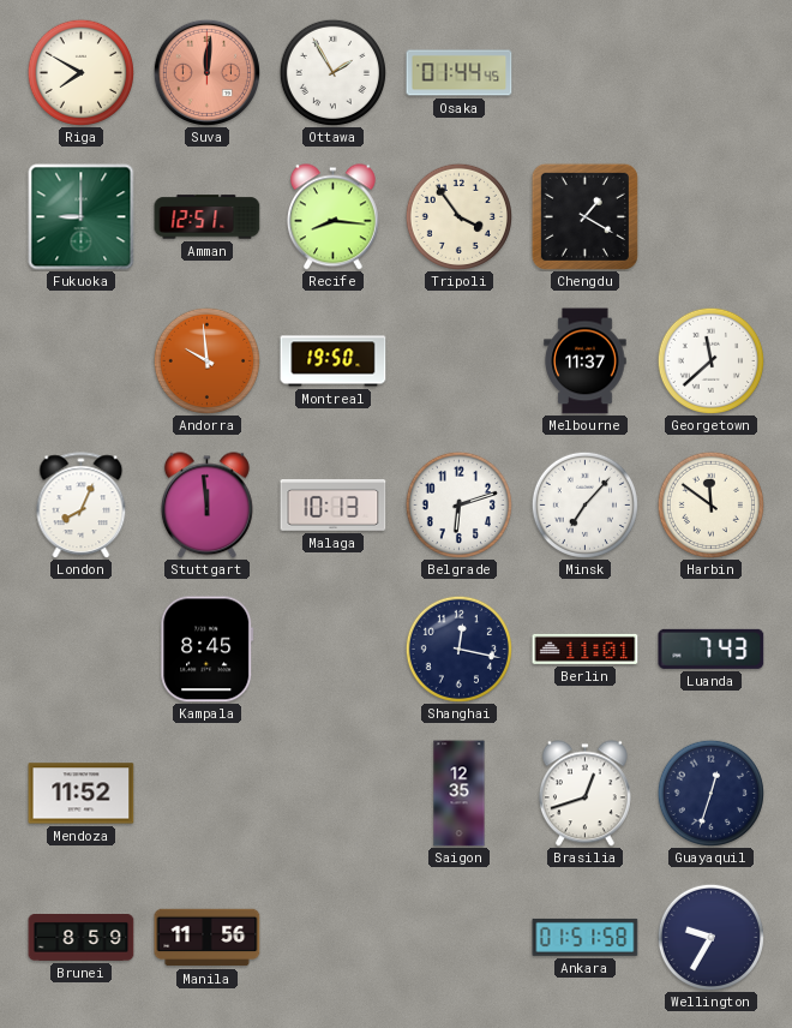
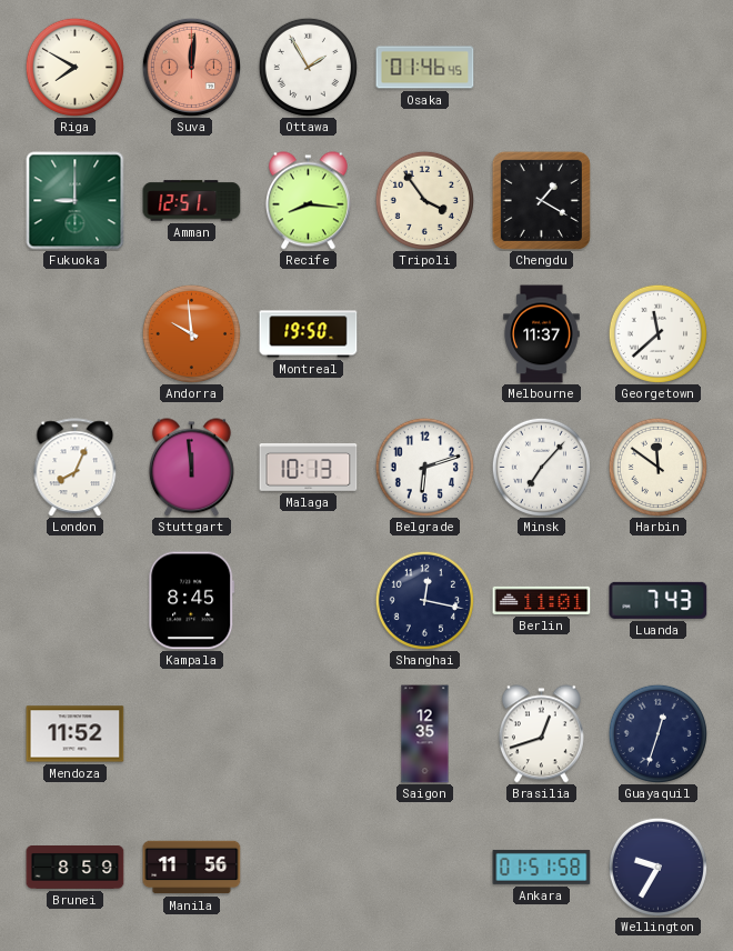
Osaka: 01:44 -> 01:46 (425, 68)
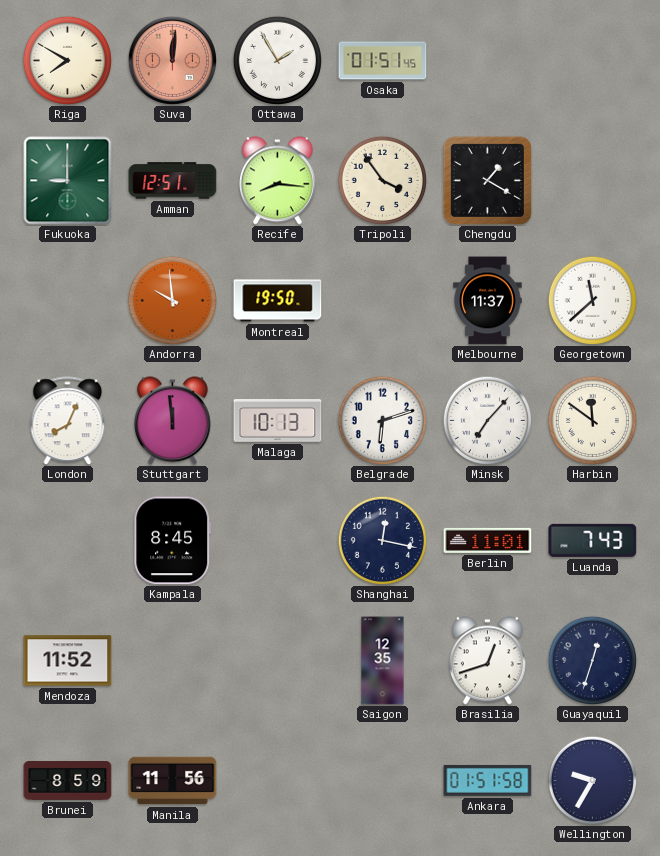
Osaka: 01:46 -> 01:51 (383, 61)
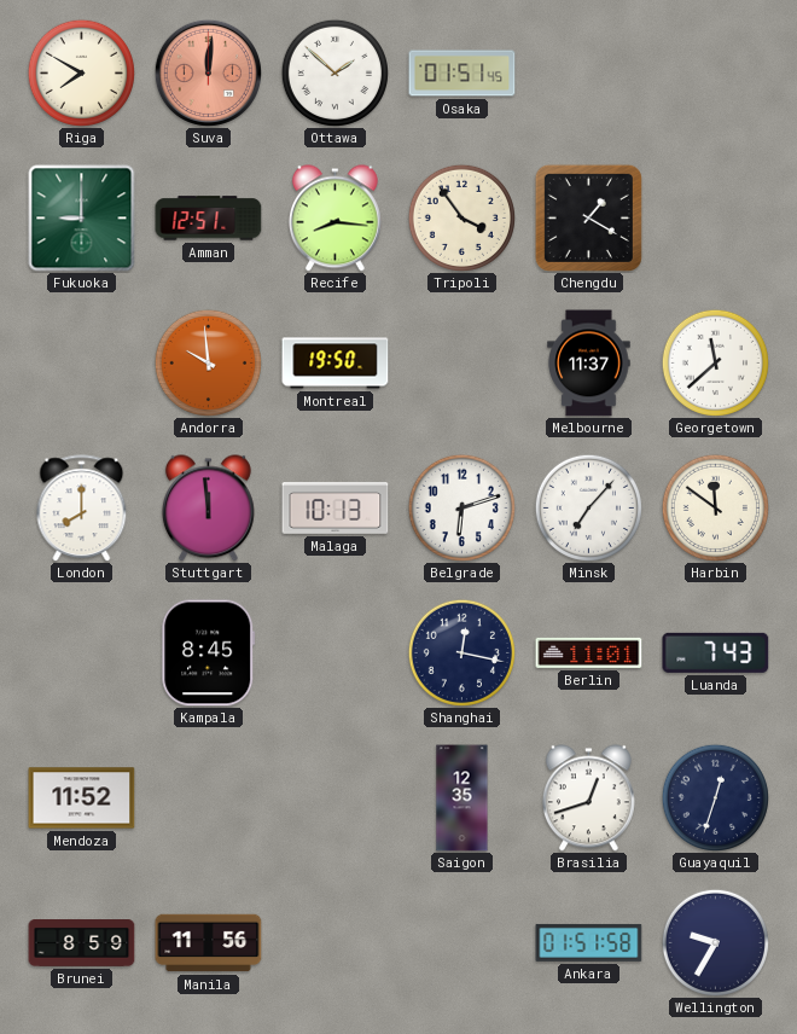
Ottawa: 1:55 -> 1:52 (334, 72)
London: 8:04 -> 8:00 (82, 509)
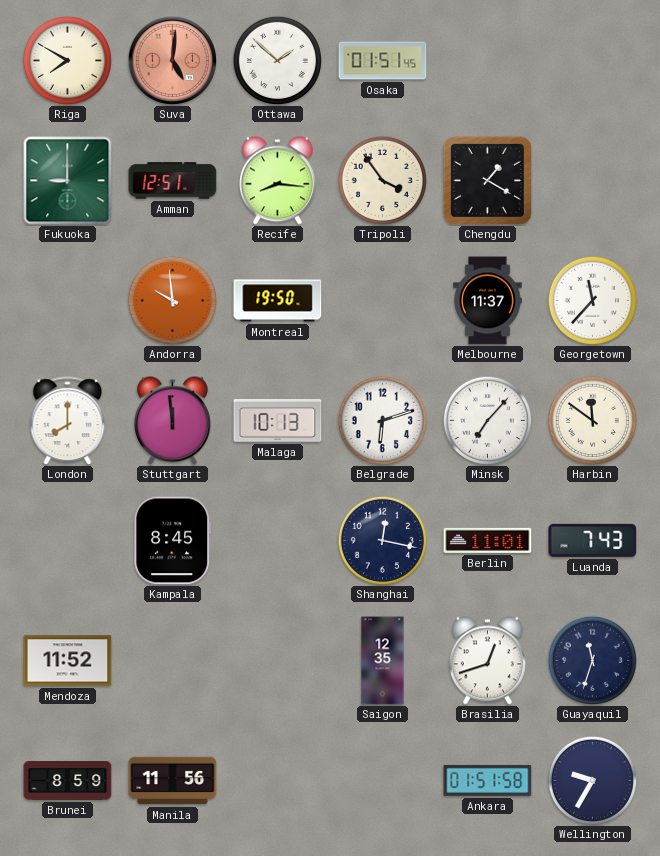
Suva: 12:01 -> 5:01 (172, 60)
Georgetown: 11:38 -> 11:37 (592, 300)
Guayaquil: 12:33 -> 11:33 (592, 660)
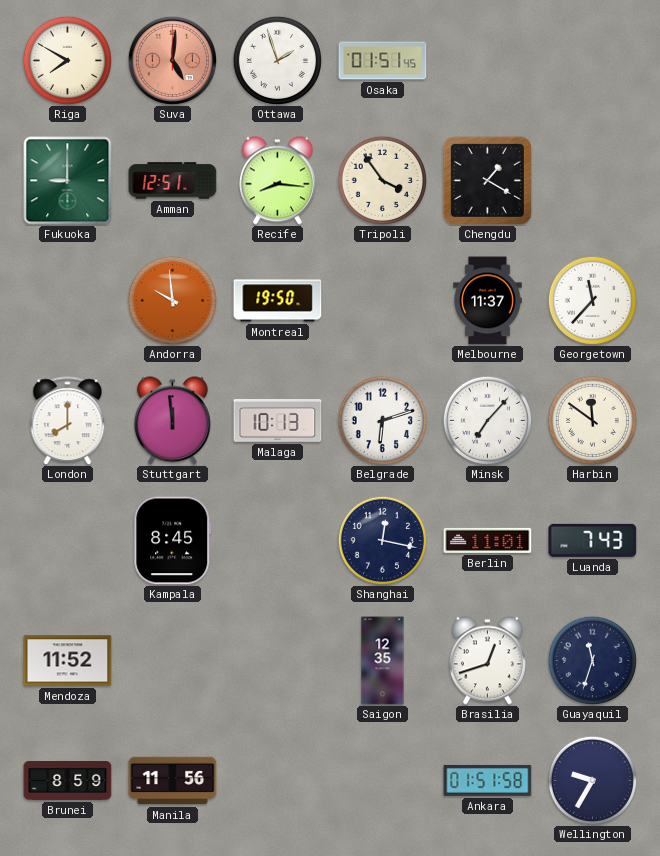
Ottawa: 1:52 -> 1:57 (277, 60)
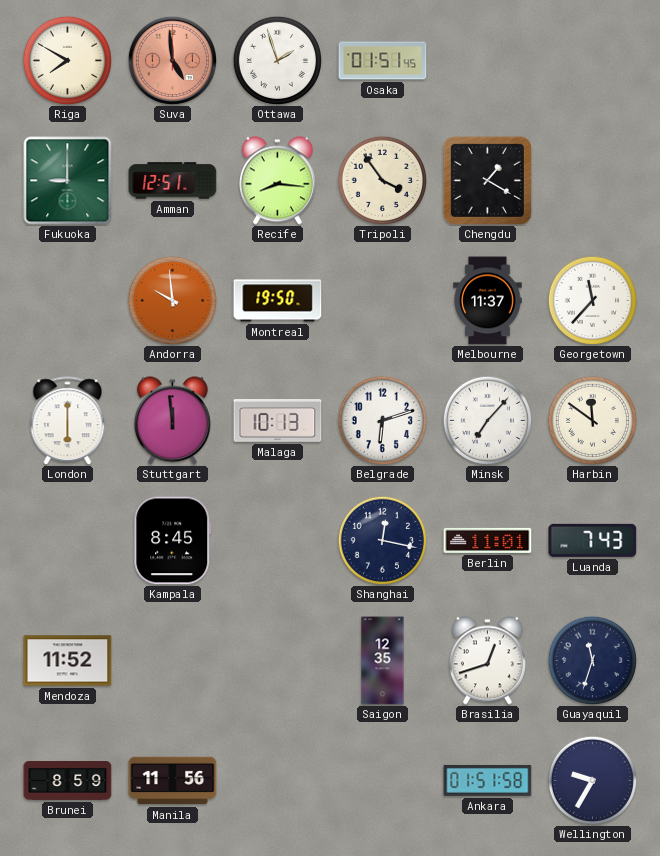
Suva: 5:01 -> 4:59 (172, 60)
London: 8:00 -> 6:00 (68, 421)
